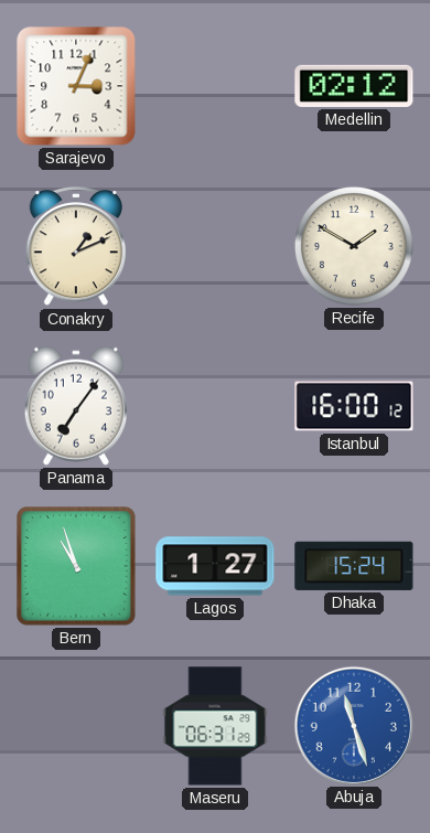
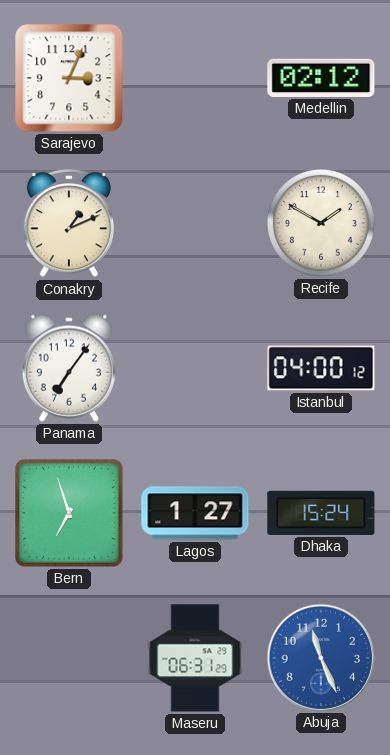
Istanbul: 16:00 -> 04:00 (321, 368)
Bern: 10:57 -> 6:57 (70, 514)
Abuja: 11:27 -> 11:26 (320, 657)
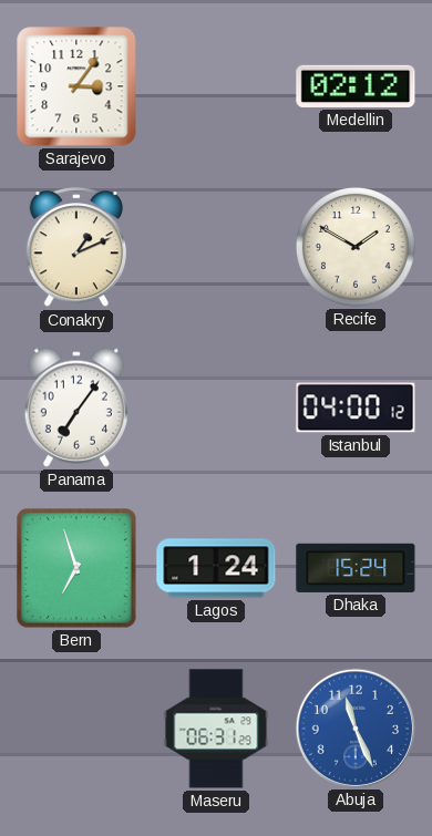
Sarajevo: 3:04 -> 3:06 (76, 86)
Lagos: 1:27 -> 1:24 (216, 568)
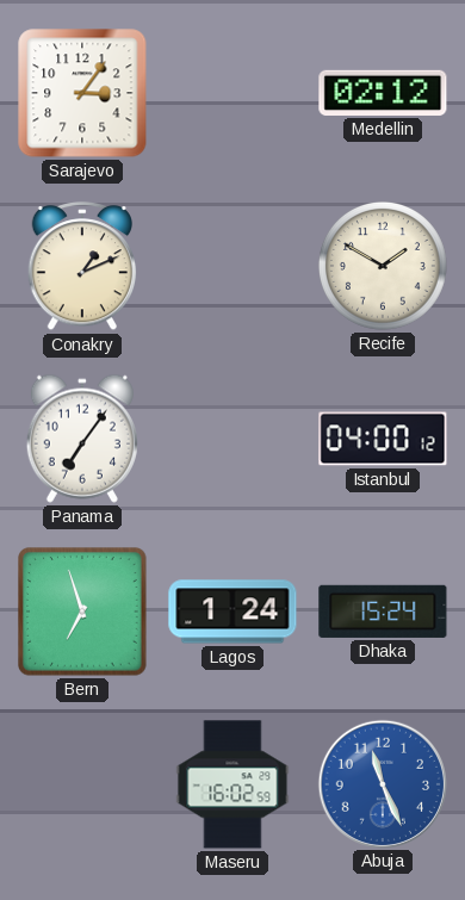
Maseru: 06:31 -> 16:02 (232, 784)
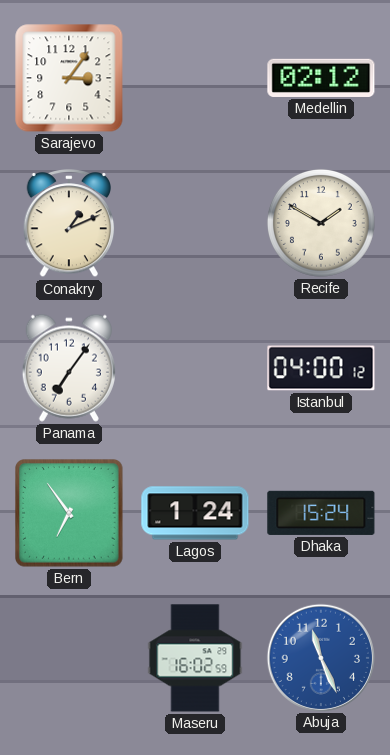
Bern: 6:57 -> 6:54 (70, 514)
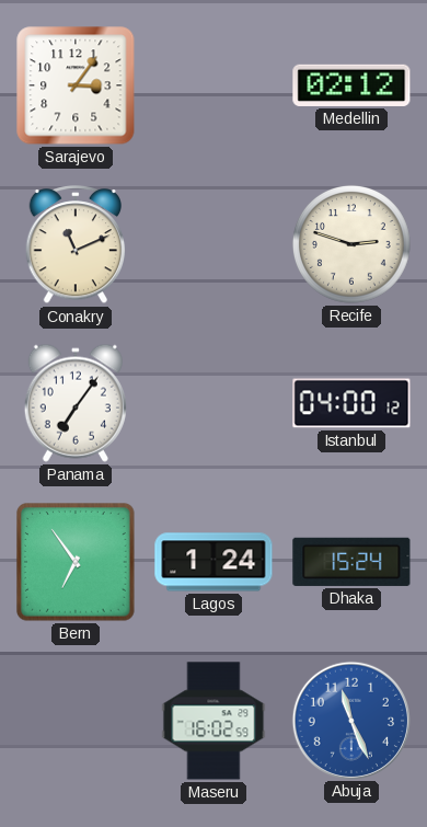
Conakry: 1:11 -> 11:11 (76, 245)
Recife: 1:50 -> 2:48 (351, 244)
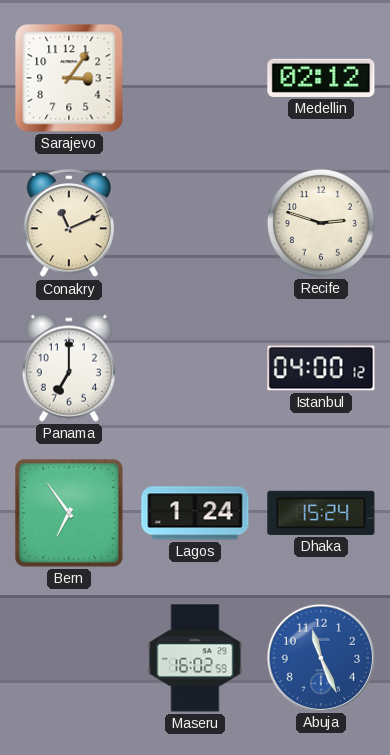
Panama: 7:06 -> 7:00 (69, 368)
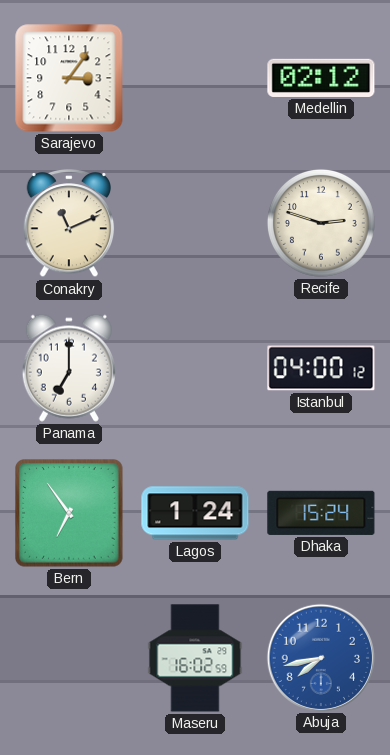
Abuja: 11:26 -> 7:43 (320, 657)
